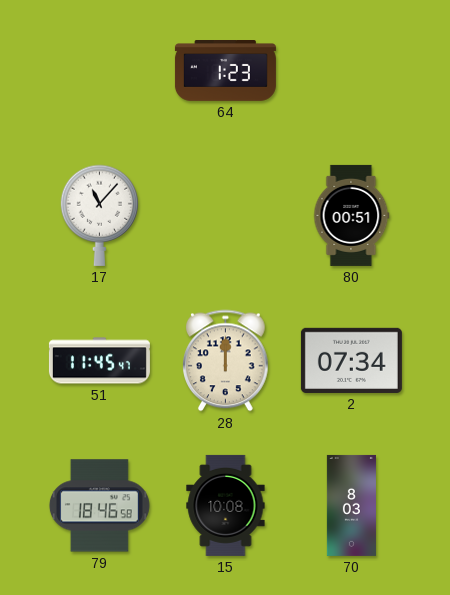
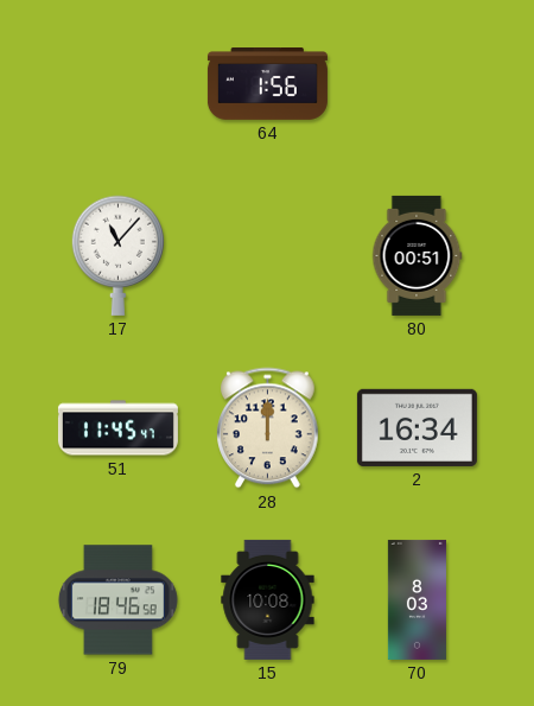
64: 1:23 -> 1:56 (267, 84)
2: 07:34 -> 16:34 (417, 427)
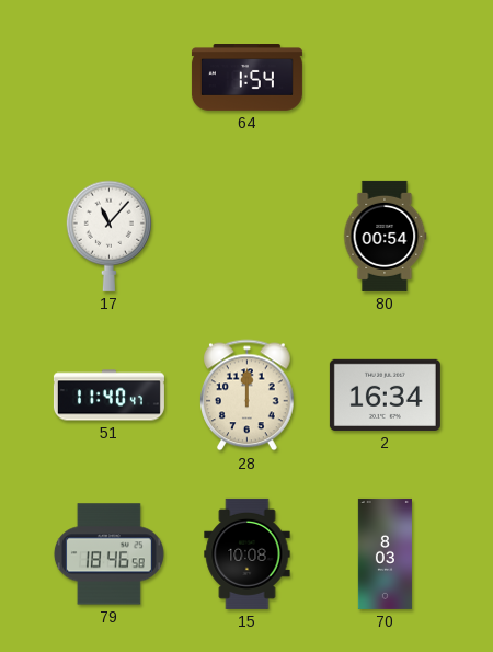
64: 1:56 -> 1:54 (246, 78)
80: 00:51 -> 00:54 (386, 236)
51: 11:45 -> 11:40 (108, 396)
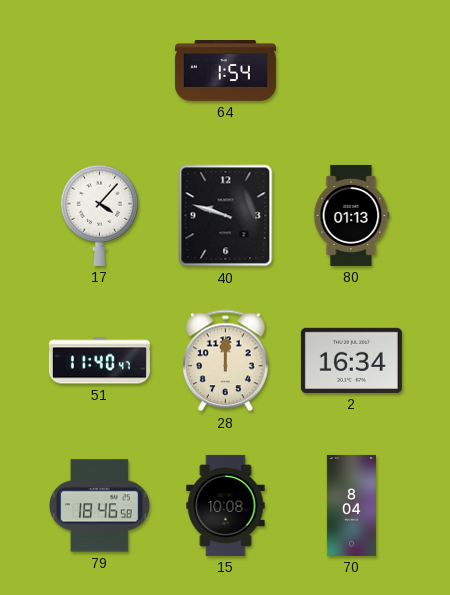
17: 11:07 -> 4:07 (99, 215)
40: none -> 9:48 (226, 216)
80: 00:54 -> 01:13 (352, 215)
70: 8:03 -> 8:04 (351, 505)
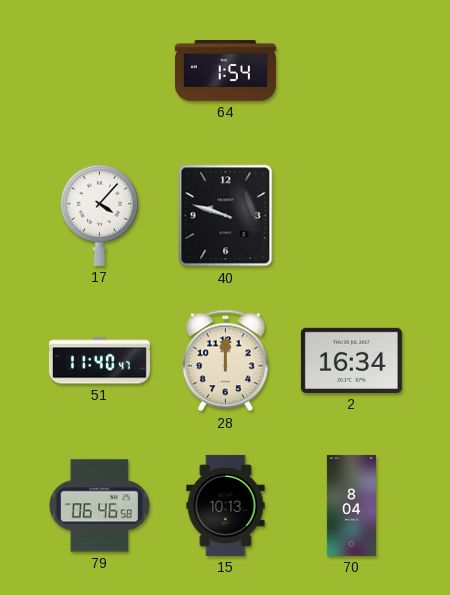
80: 01:13 -> none (352, 215)
79: 18:46 -> 06:46 (99, 506)
15: 10:08 -> 10:13 (226, 505)
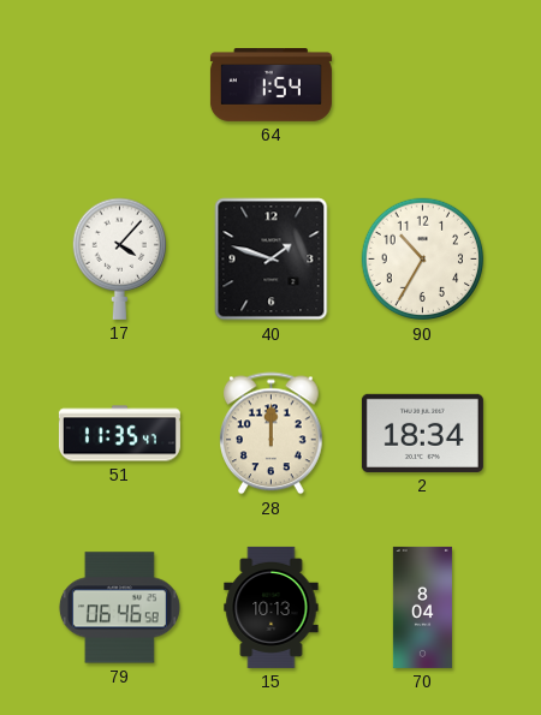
40: 9:48 -> 1:48 (272, 260)
90: none -> 10:35 (423, 260)
51: 11:40 -> 11:35 (119, 434)
2: 16:34 -> 18:34 (422, 433)
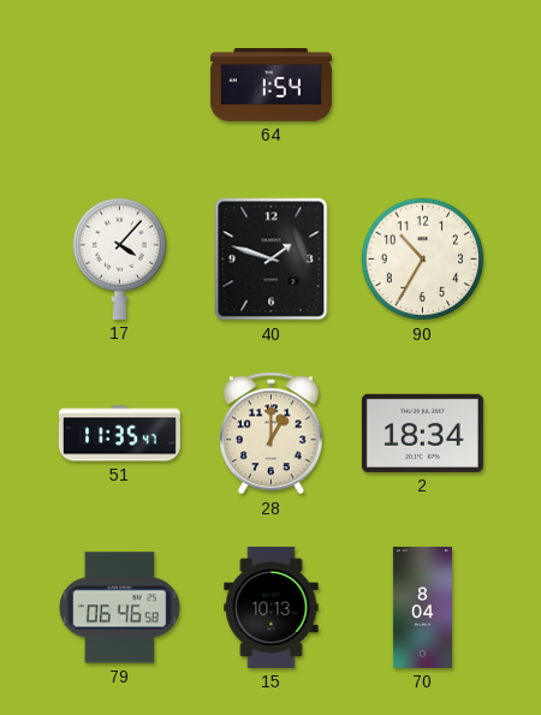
28: 12:00 -> 1:00 (272, 434)
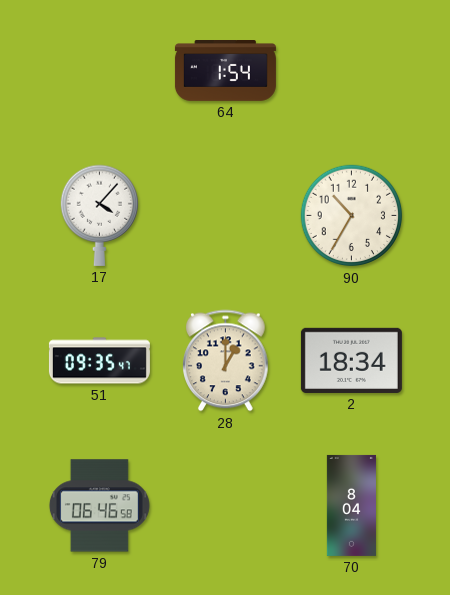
40: 1:48 -> none (272, 260)
51: 11:35 -> 09:35 (99, 361)
15: 10:13 -> none (272, 607)
